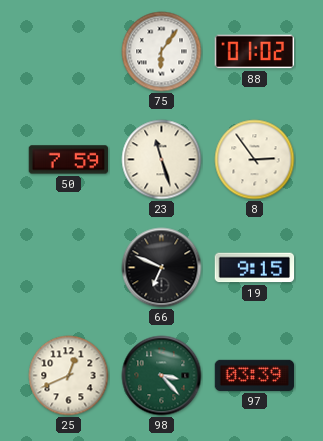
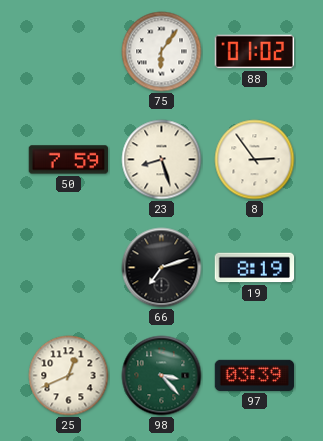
23: 11:27 -> 8:27 (162, 160)
66: 6:49 -> 7:12 (162, 268)
19: 9:15 -> 8:19 (255, 268)
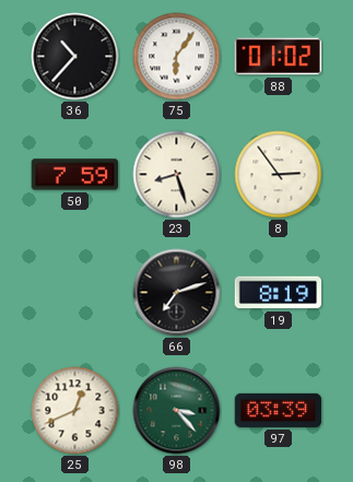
36: none -> 10:37 (75, 57)
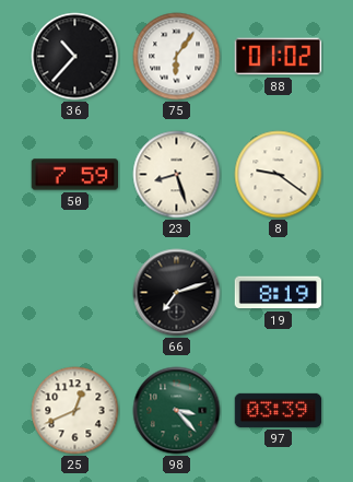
8: 2:54 -> 9:21 (279, 175)
